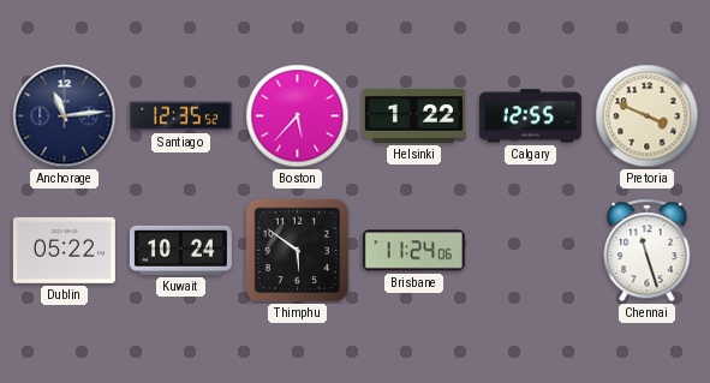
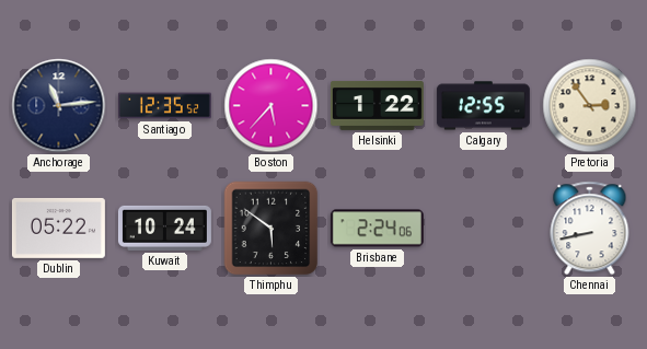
Pretoria: 3:49 -> 2:54 (590, 106)
Brisbane: 11:24 -> 2:24 (377, 229)
Chennai: 11:27 -> 8:43 (590, 229)
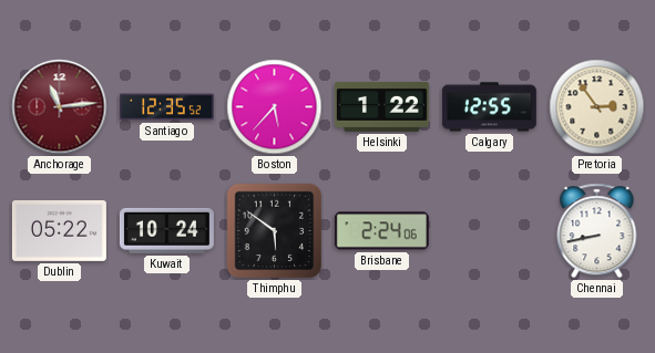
Anchorage dial: navy -> burgundy (60, 107)
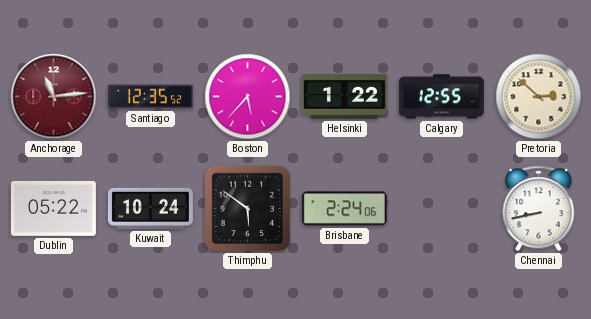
Pretoria: 2:54 -> 2:52 (539, 97)
